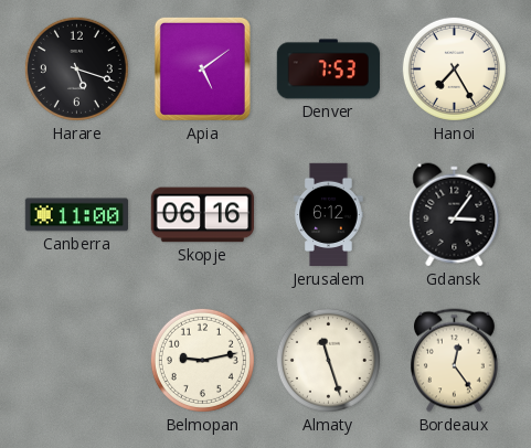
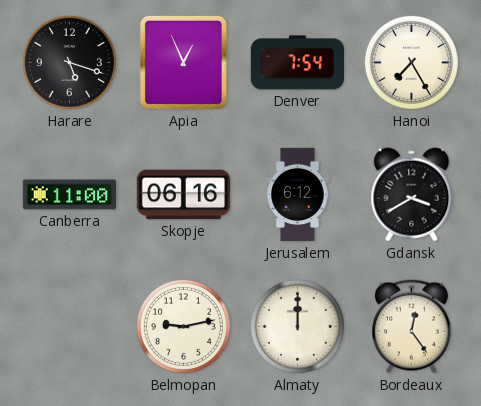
Apia: 5:09 -> 12:56 (183, 62)
Denver: 7:53 -> 7:54 (297, 63)
Gdansk: 3:06 -> 3:40 (412, 195)
Almaty: 11:27 -> 12:00 (297, 326)
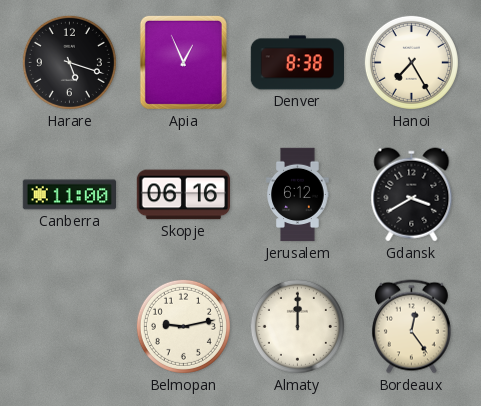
Denver: 7:54 -> 8:38 (297, 63)
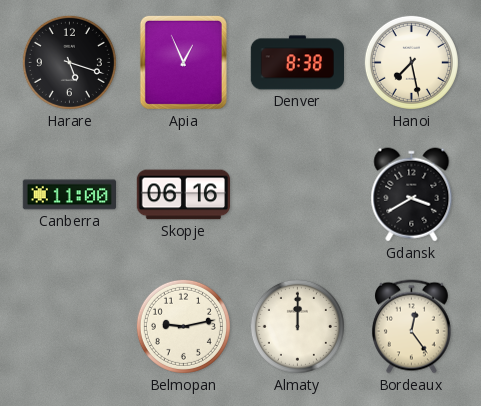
Hanoi: 7:25 -> 7:28 (411, 62)
Jerusalem: 6:12 -> none (298, 195)
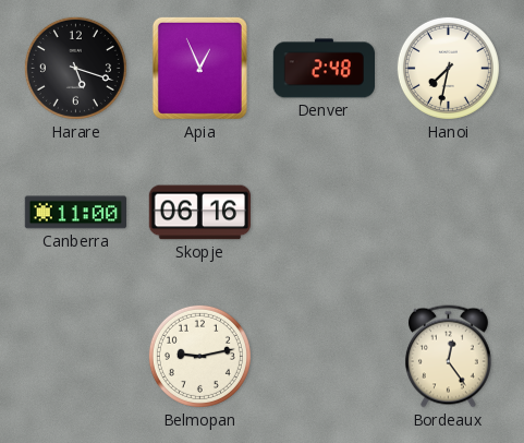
Denver: 8:38 -> 2:48 (324, 69)
Hanoi: 7:28 -> 7:32 (448, 68)
Gdansk: 3:40 -> none (412, 195)
Almaty: 12:00 -> none (297, 326)
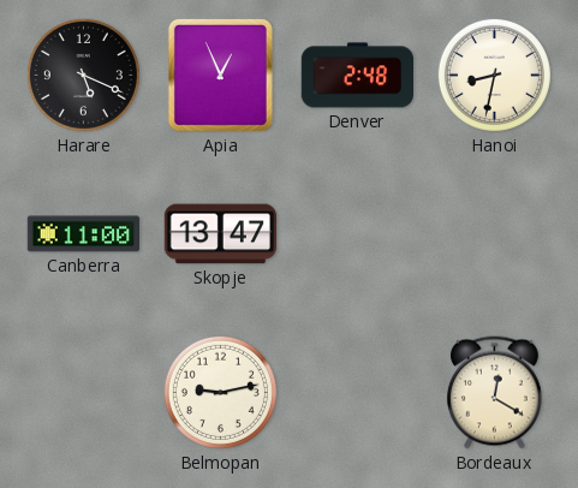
Harare: 5:18 -> 5:19 (83, 75)
Hanoi: 7:32 -> 8:32 (494, 75)
Skopje: 06:16 -> 13:47 (221, 234)
Bordeaux: 12:24 -> 12:20 (494, 393)
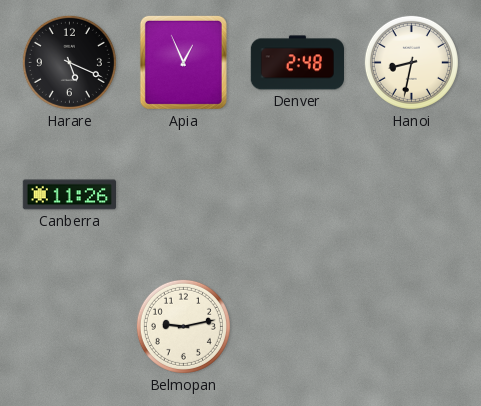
Canberra: 11:00 -> 11:26 (69, 195)
Skopje: 13:47 -> none (221, 234)
Bordeaux: 12:20 -> none (494, 393)
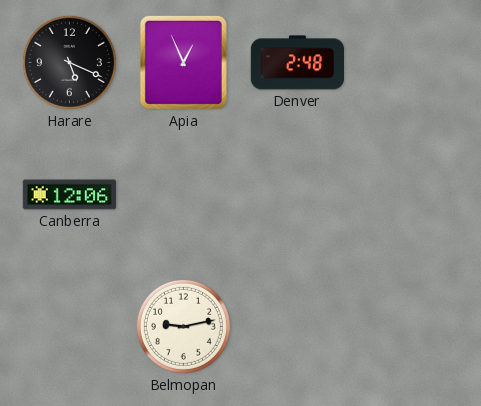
Hanoi: 8:32 -> none (411, 62)
Canberra: 11:26 -> 12:06 (69, 195)
